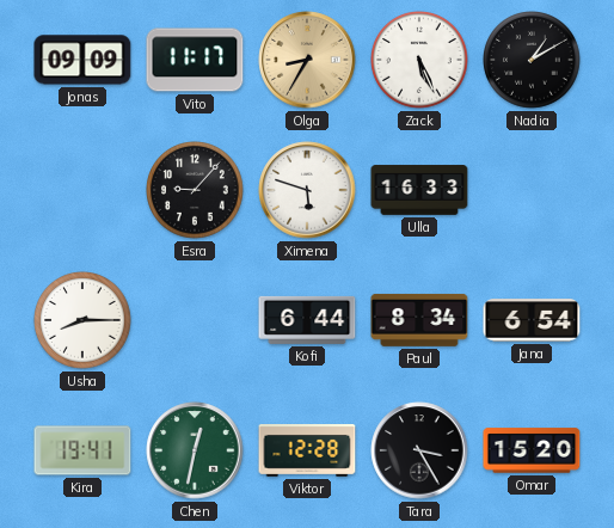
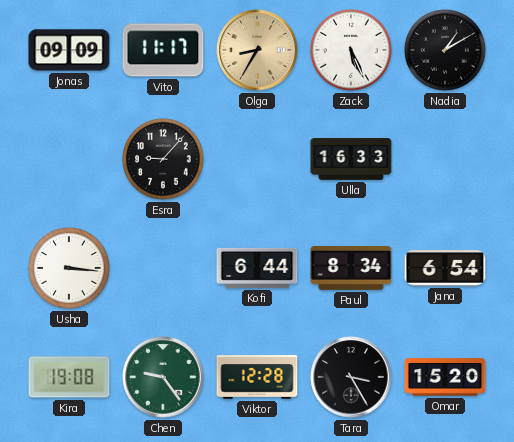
Ximena: 5:48 -> none (307, 190)
Usha: 8:15 -> 3:16 (69, 268)
Kira: 19:41 -> 19:08 (69, 377)
Chen: 12:32 -> 9:24 (163, 377)
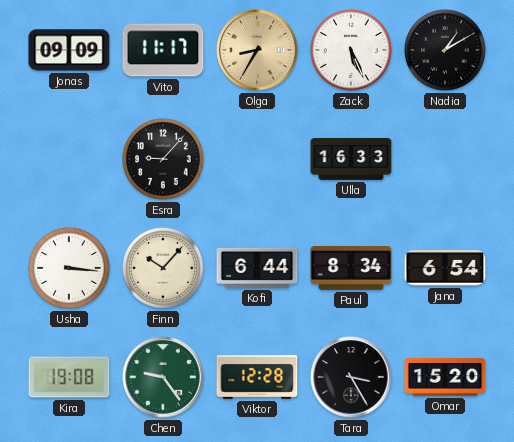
Finn: none -> 10:07 (163, 268)
